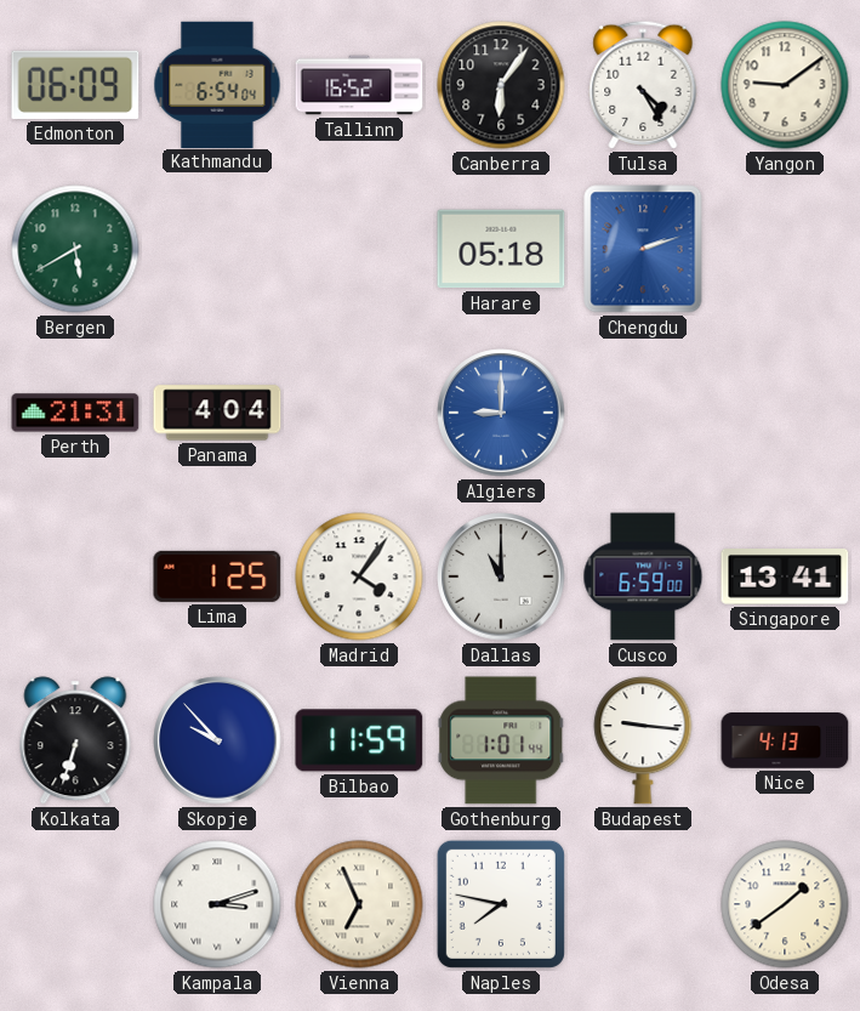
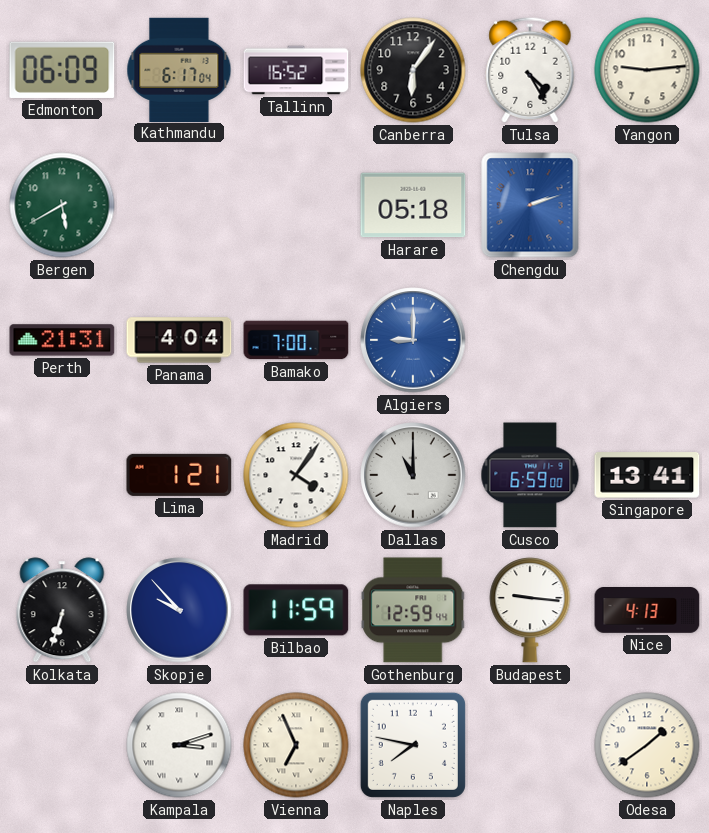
Kathmandu: 6:54 -> 6:17 (179, 69)
Yangon: 9:09 -> 9:14 (647, 70)
Bamako: none -> 7:00 (296, 340)
Lima: 1:25 -> 1:21 (179, 475)
Gothenburg: 1:01 -> 12:59 (413, 610)
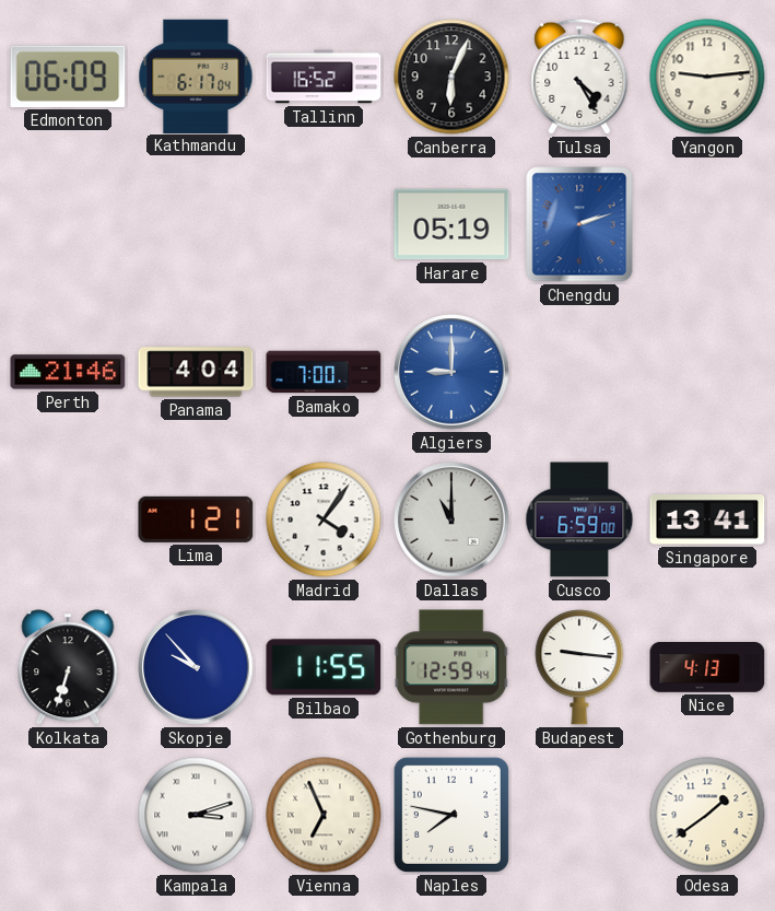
Canberra: 6:06 -> 6:04 (451, 77)
Bergen: 5:40 -> none (62, 205)
Harare: 05:18 -> 05:19 (451, 224)
Perth: 21:31 -> 21:46 (68, 372)
Bilbao: 11:59 -> 11:55 (324, 667)
